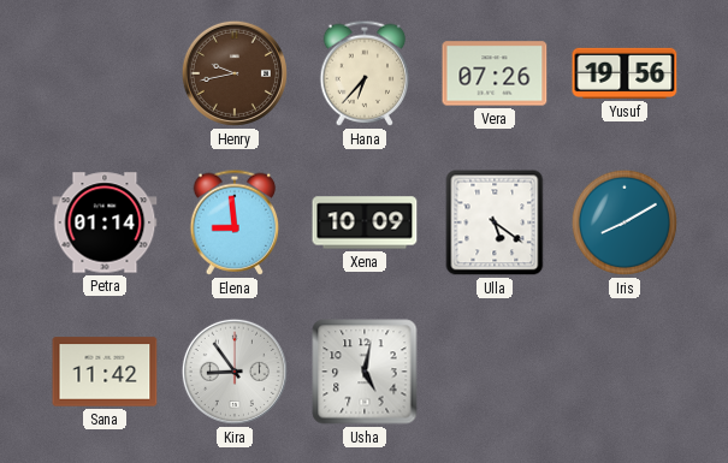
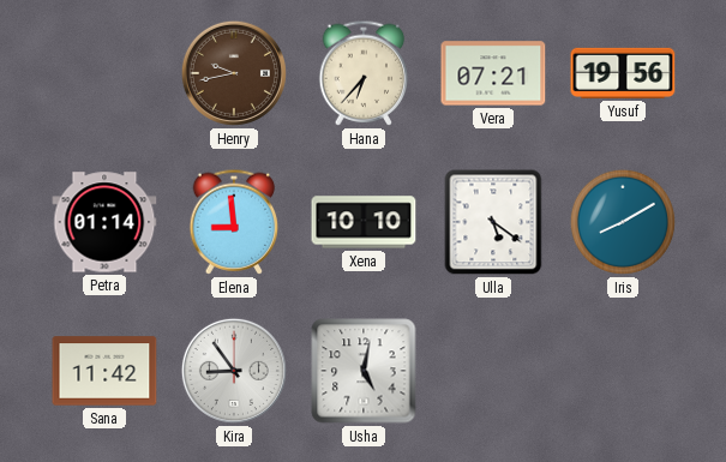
Vera: 07:26 -> 07:21 (493, 73)
Xena: 10:09 -> 10:10 (364, 222)
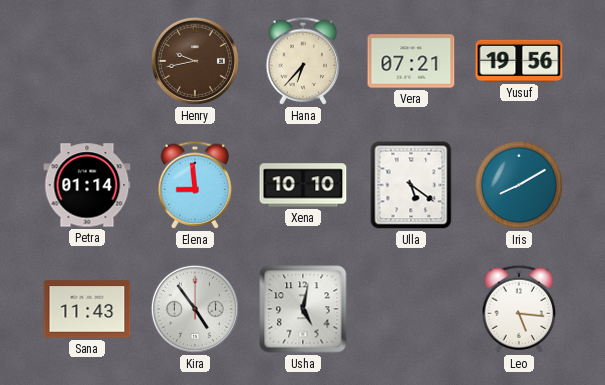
Sana: 11:42 -> 11:43 (87, 309)
Kira: 8:54 -> 4:54 (195, 309)
Leo: none -> 5:16 (519, 309)
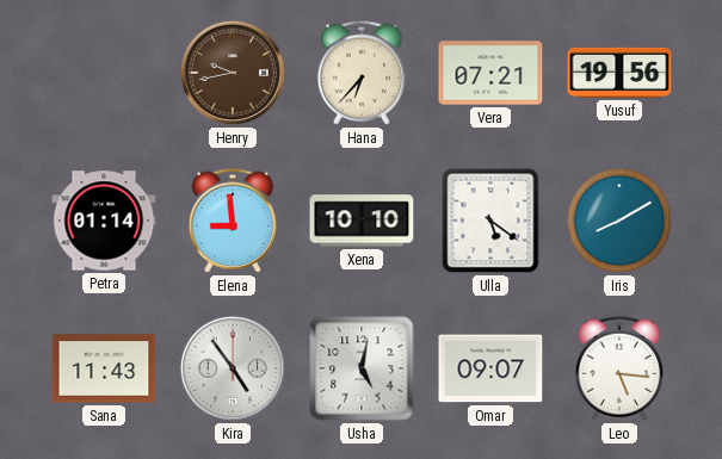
Omar: none -> 09:07 (490, 368)
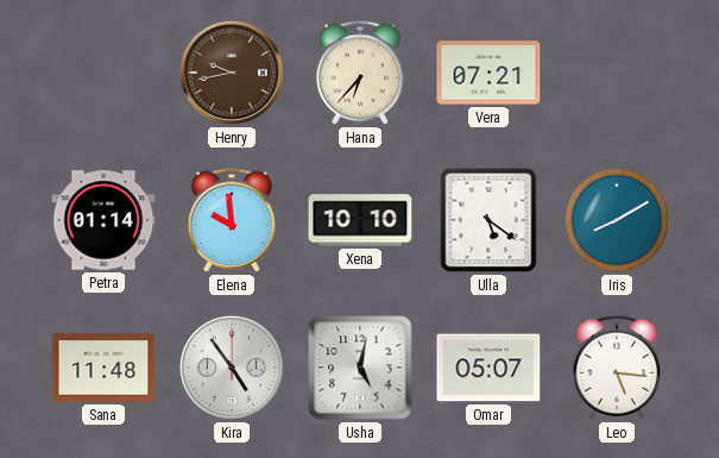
Yusuf: 19:56 -> none (619, 73)
Elena: 8:59 -> 9:59 (232, 220)
Sana: 11:43 -> 11:48 (103, 368)
Omar: 09:07 -> 05:07 (488, 368)
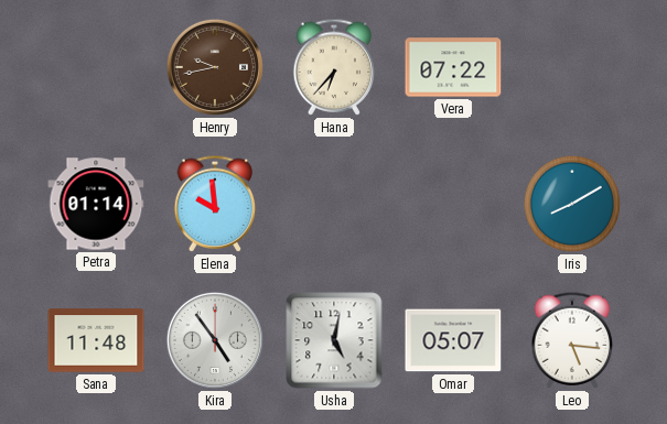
Vera: 07:21 -> 07:22 (453, 67)
Xena: 10:10 -> none (360, 220)
Ulla: 5:21 -> none (488, 220)
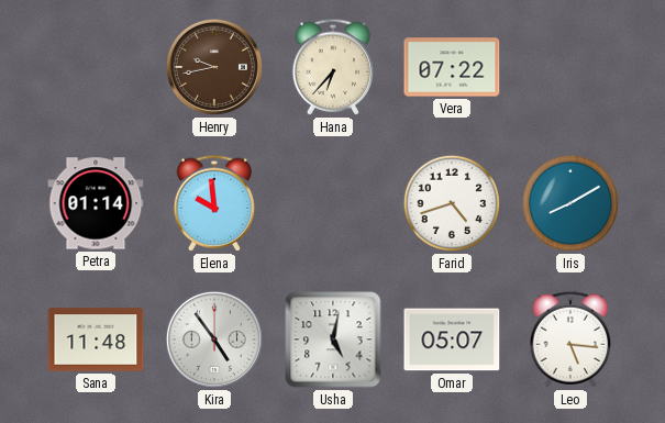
Farid: none -> 4:42 (452, 203)
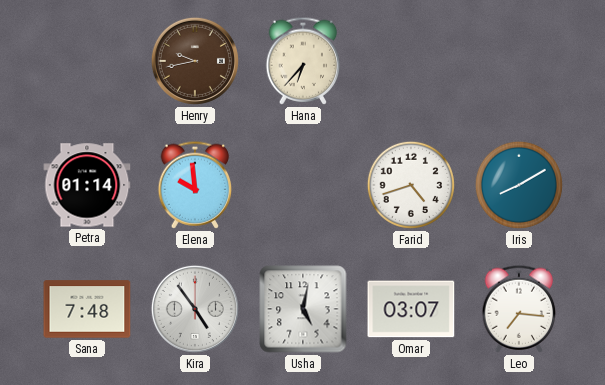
Vera: 07:22 -> none (452, 67)
Sana: 11:48 -> 7:48 (87, 309)
Omar: 05:07 -> 03:07 (411, 309)
Leo: 5:16 -> 7:16 (519, 309)
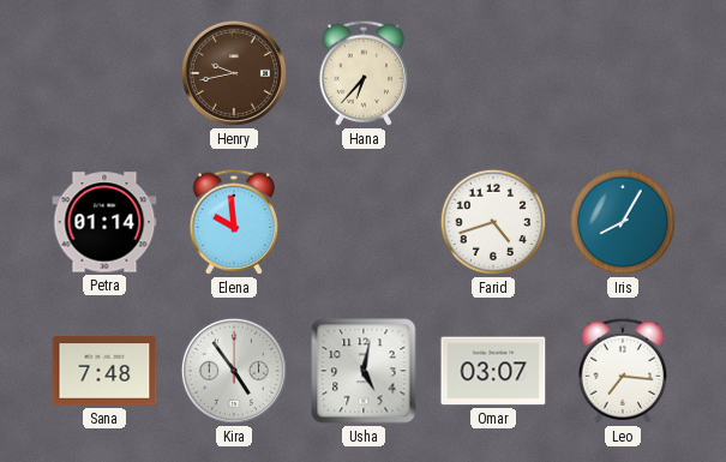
Iris: 8:10 -> 8:05 (623, 222)
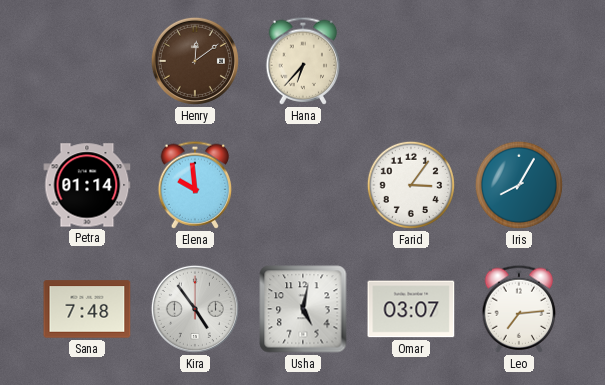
Henry: 9:43 -> 12:09 (195, 61)
Farid: 4:42 -> 3:06 (411, 185)
Leo: 7:16 -> 7:14 (519, 309)
